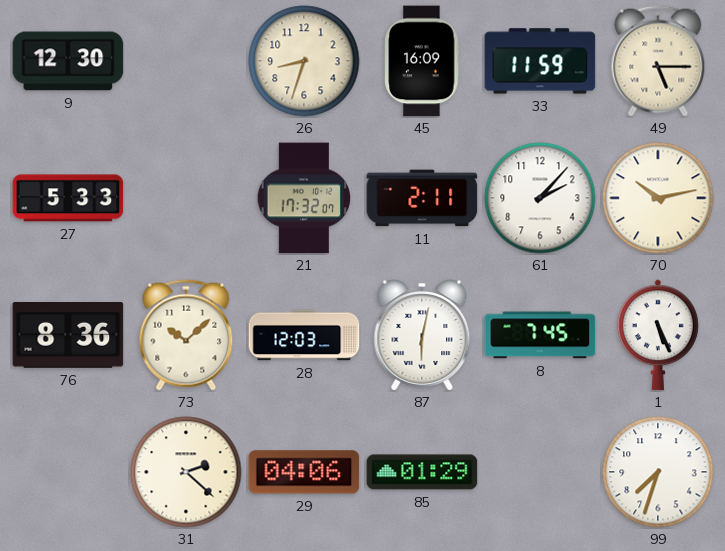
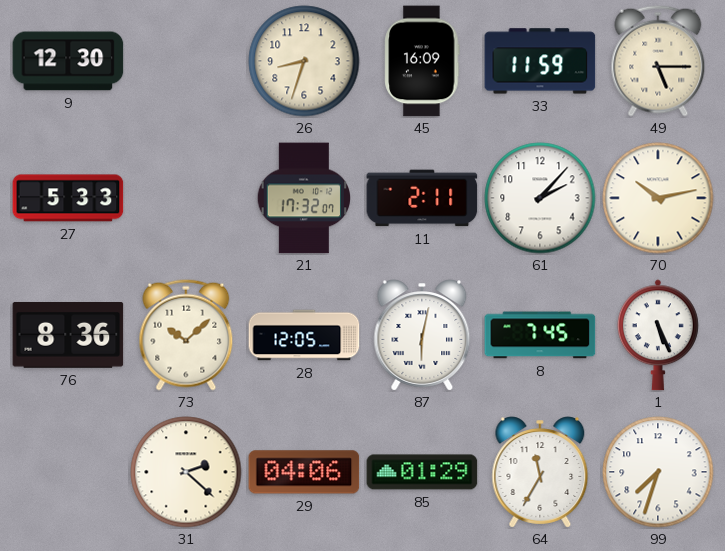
28: 12:03 -> 12:05 (304, 335)
64: none -> 11:35 (540, 472)
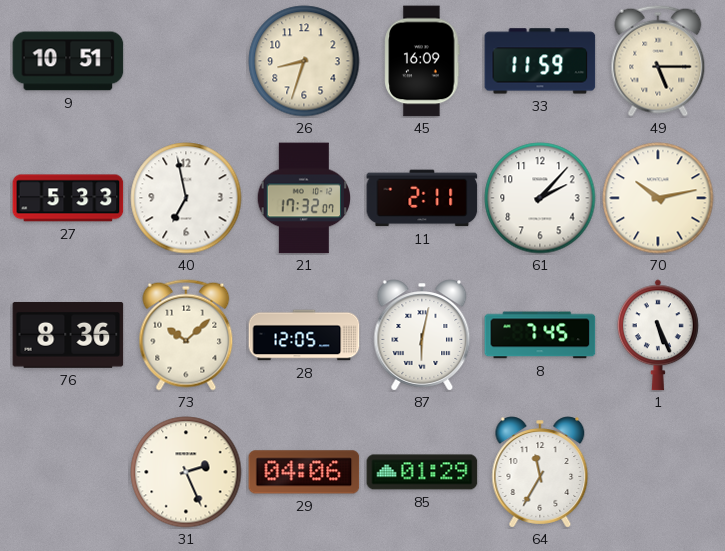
9: 12:30 -> 10:51 (68, 61)
40: none -> 6:58 (186, 198)
31: 2:22 -> 2:26 (186, 472)
99: 7:33 -> none (658, 472)
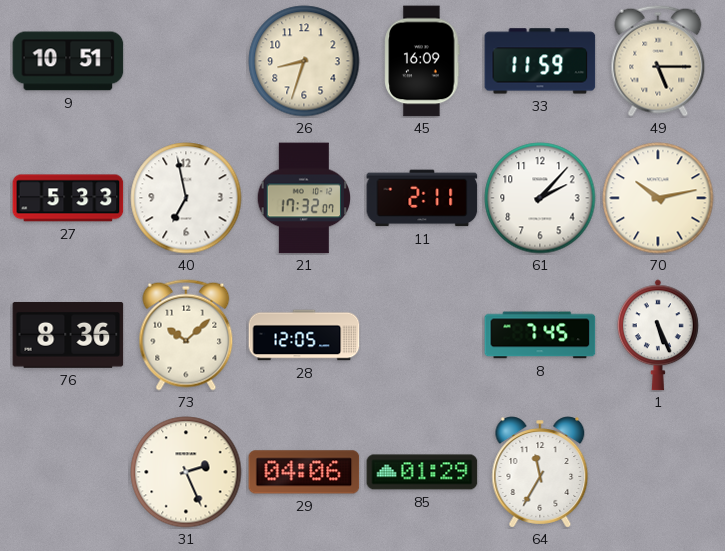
87: 6:02 -> none (422, 335)
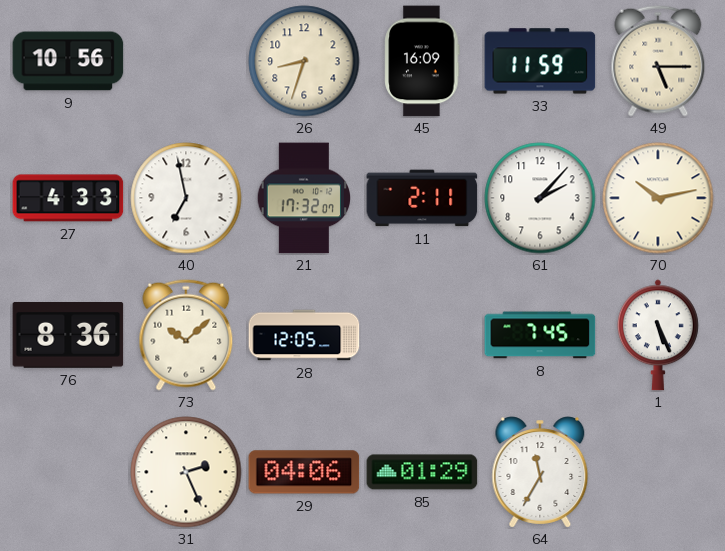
9: 10:51 -> 10:56 (68, 61)
27: 5:33 -> 4:33 (68, 198)
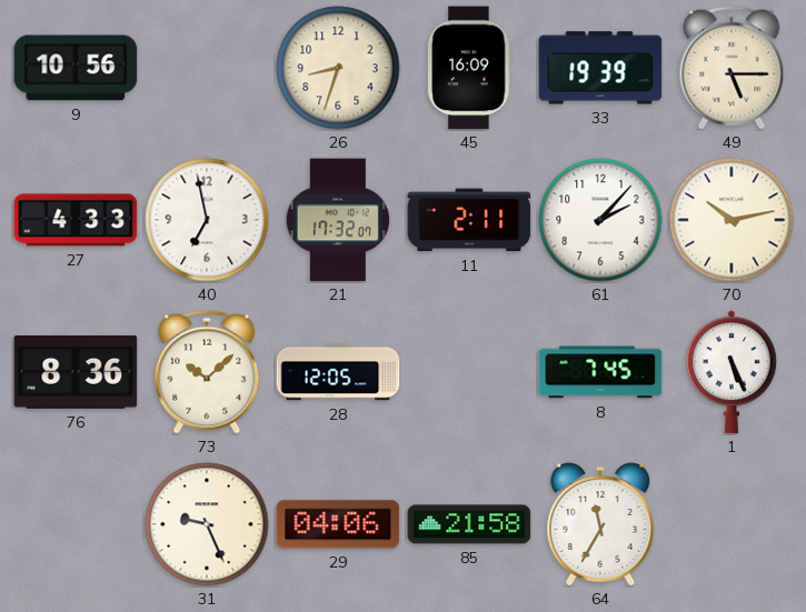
33: 11:59 -> 19:39 (600, 68)
31: 2:26 -> 9:26 (207, 524)
85: 01:29 -> 21:58 (469, 524)
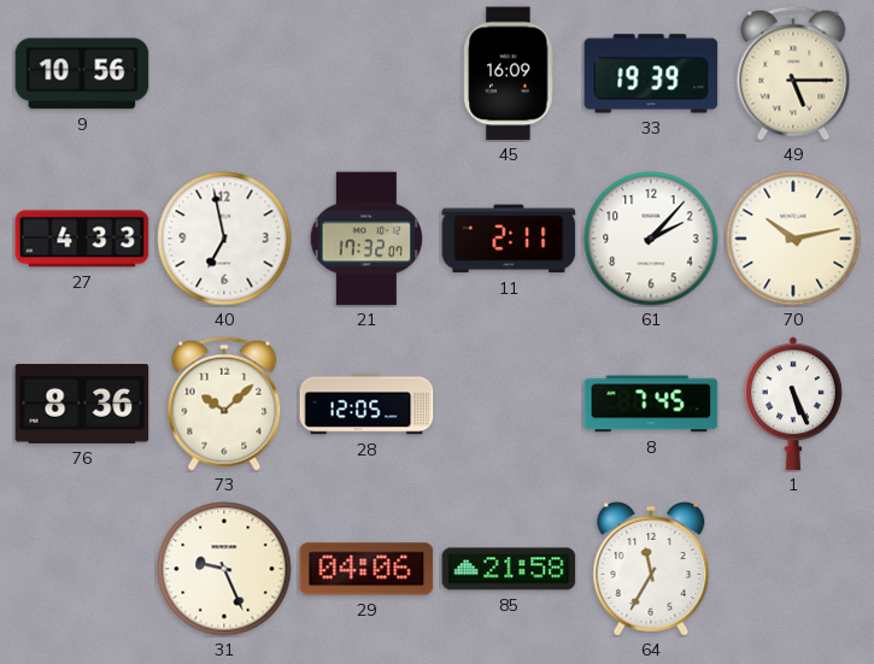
26: 8:33 -> none (338, 68)
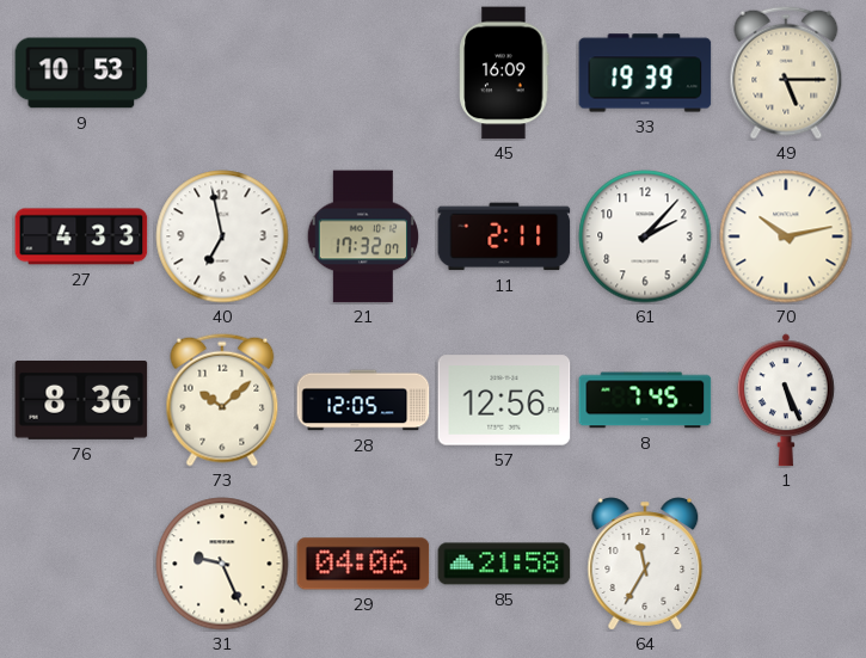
9: 10:56 -> 10:53 (81, 73)
57: none -> 12:56 (504, 400)
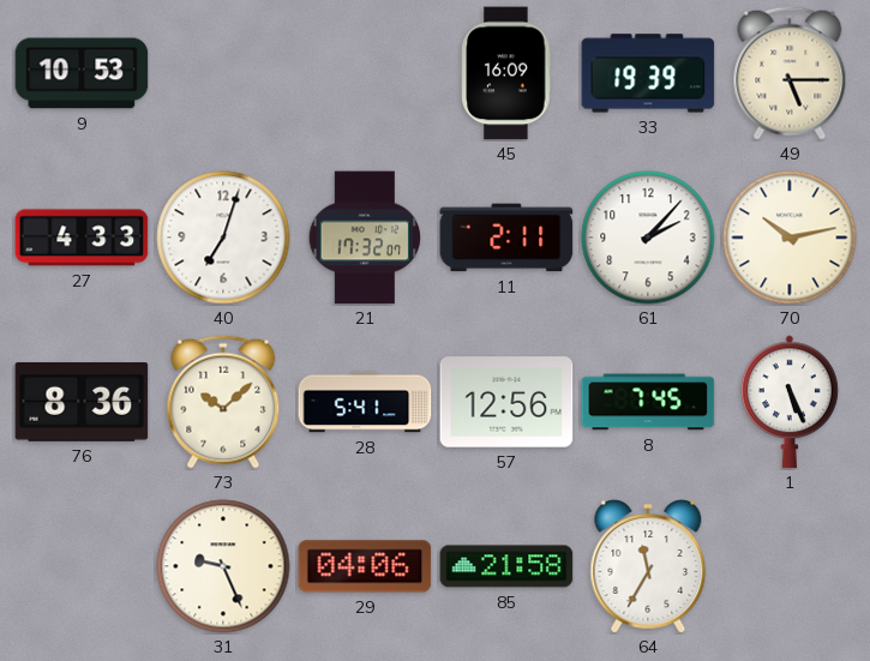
40: 6:58 -> 7:03 (223, 238)
28: 12:05 -> 5:41 (365, 402)
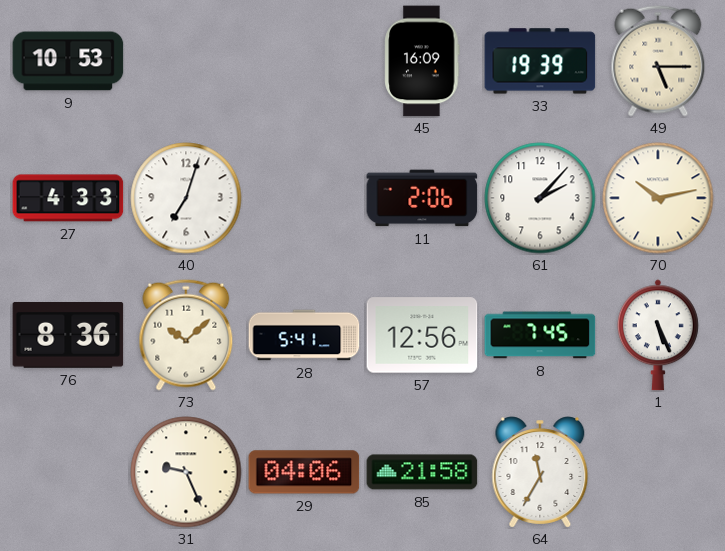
21: 17:32 -> none (365, 238)
11: 2:11 -> 2:06 (422, 198)
